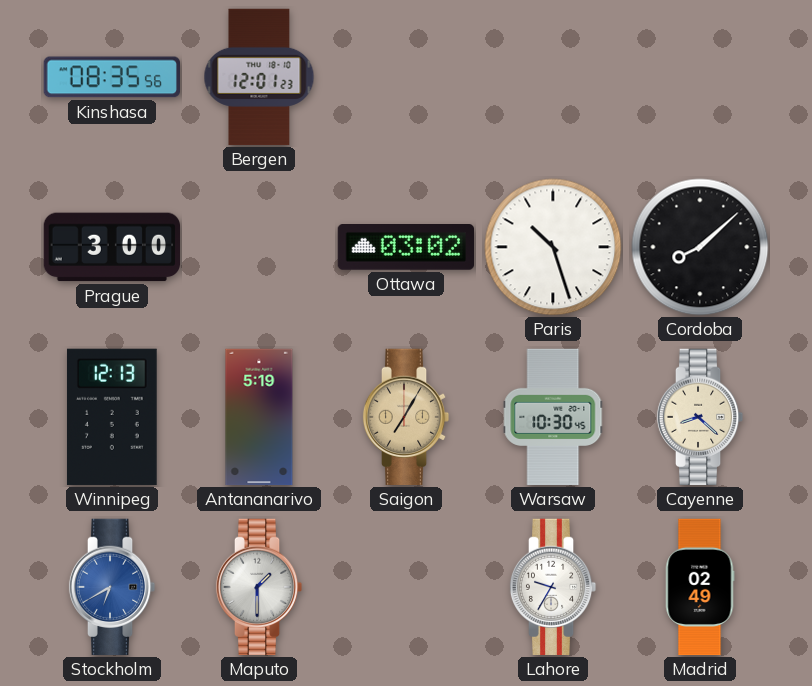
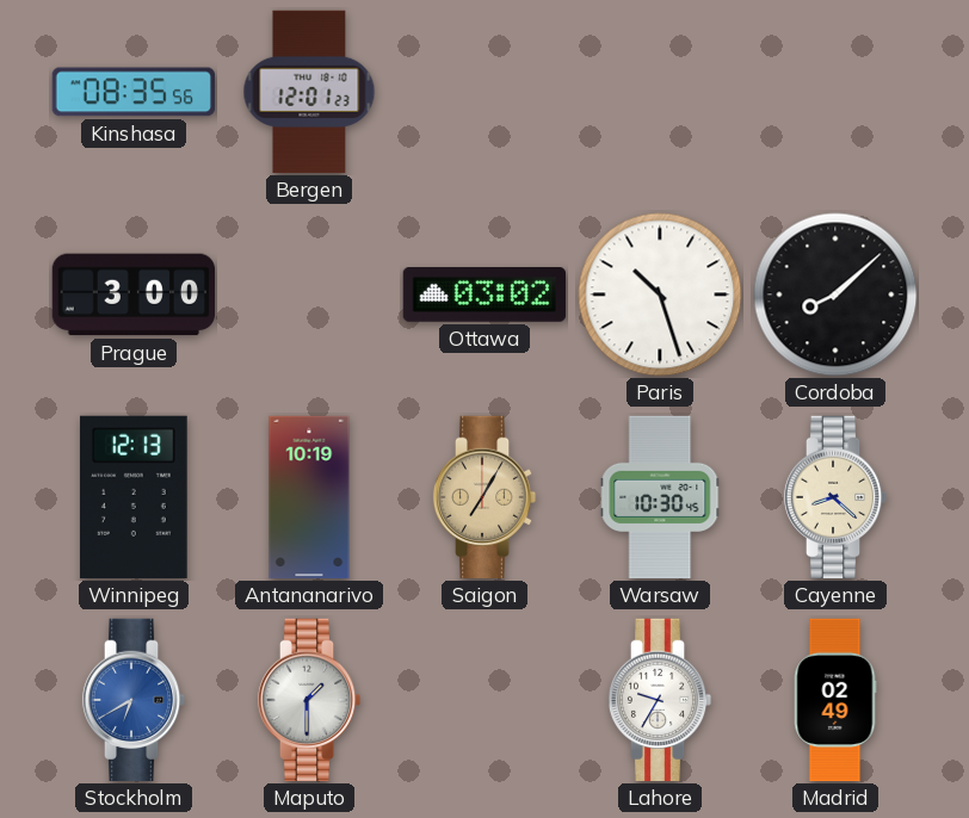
Antananarivo: 5:19 -> 10:19 (309, 497)
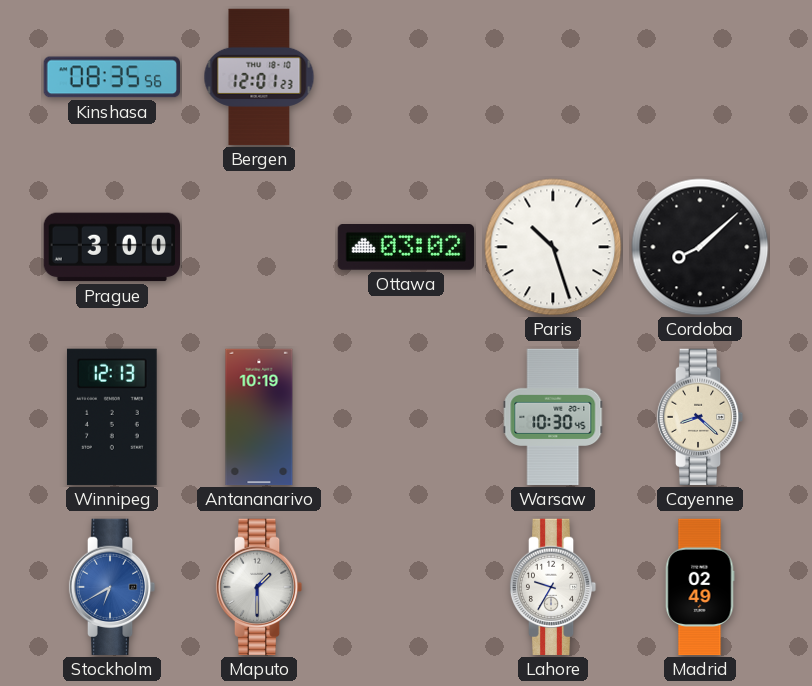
Saigon: 7:05 -> none (484, 497)
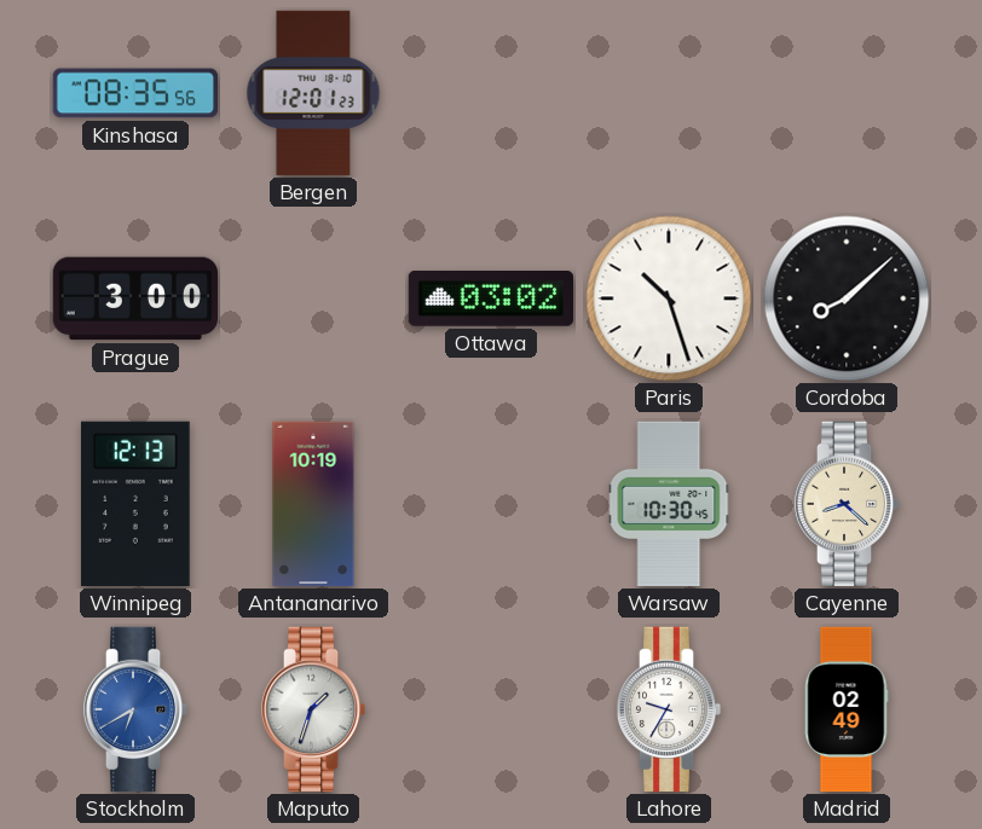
Maputo: 1:30 -> 1:33 (313, 709)
